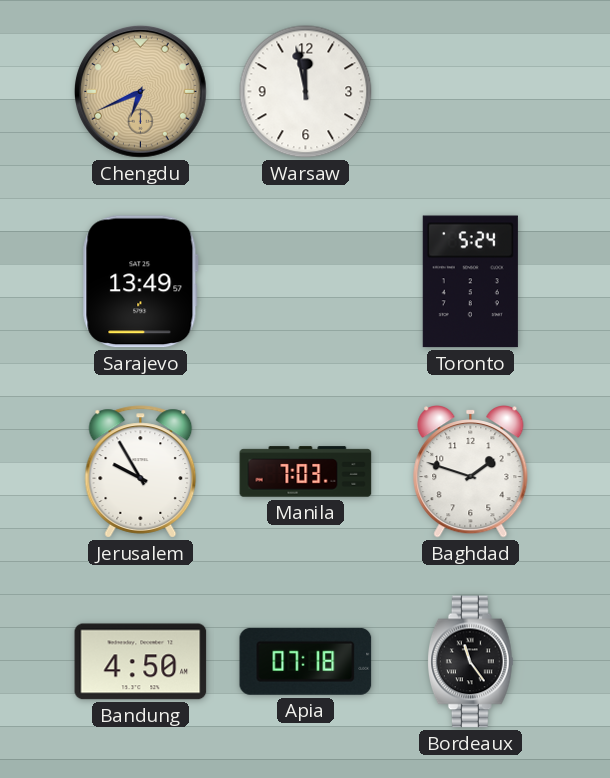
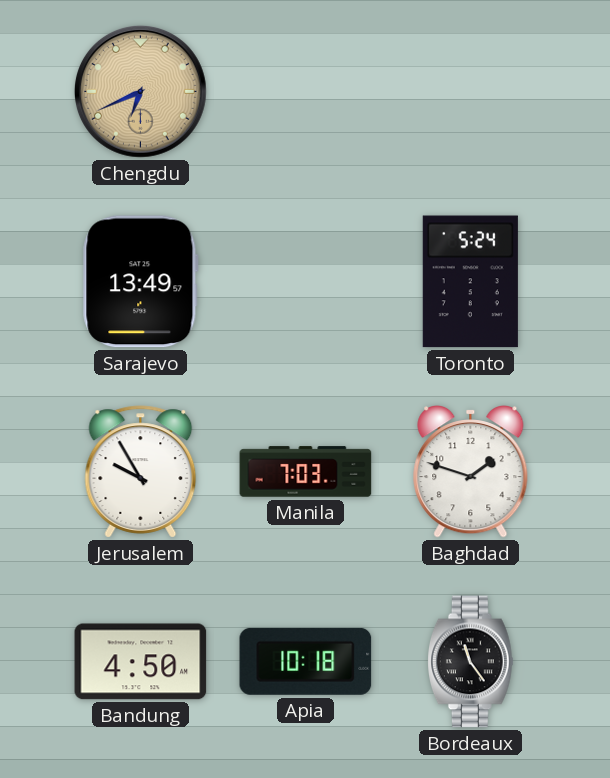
Warsaw: 11:58 -> none (306, 92)
Apia: 07:18 -> 10:18 (306, 661)
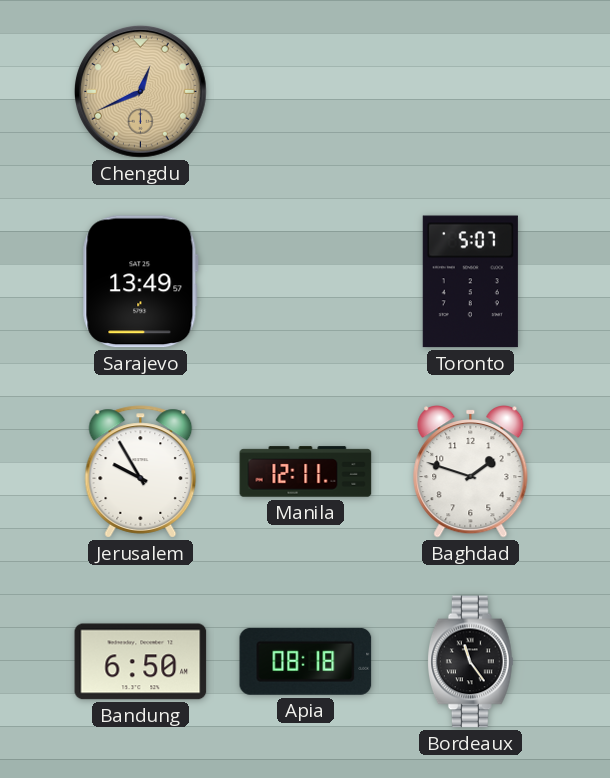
Chengdu: 6:41 -> 12:41 (140, 91)
Toronto: 5:24 -> 5:07 (470, 282)
Manila: 7:03 -> 12:11 (306, 472)
Bandung: 4:50 -> 6:50 (141, 662)
Apia: 10:18 -> 08:18 (306, 661)
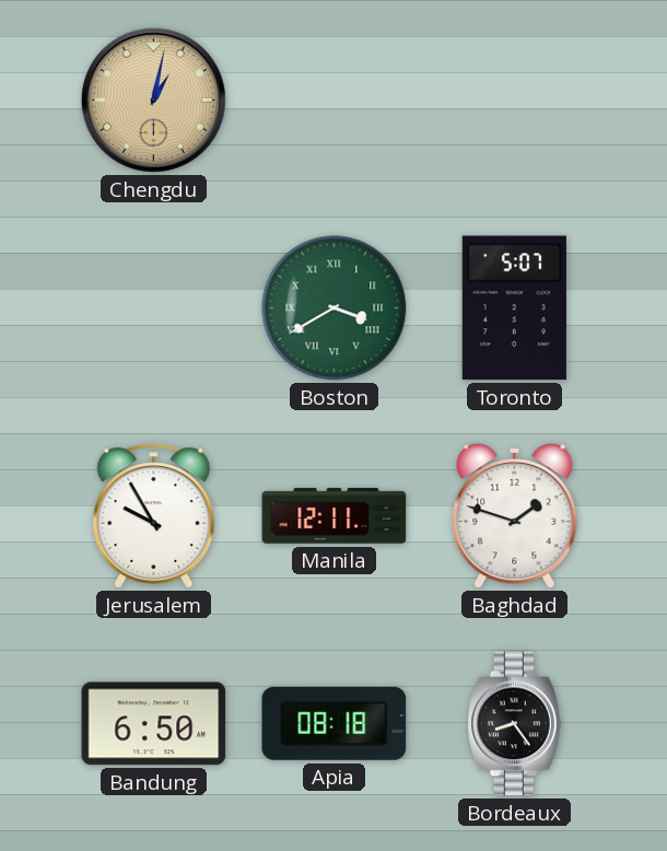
Chengdu: 12:41 -> 1:02 (153, 100)
Sarajevo: 13:49 -> none (140, 282)
Boston: none -> 3:40 (335, 308)
Bordeaux: 11:24 -> 8:24 (515, 724)
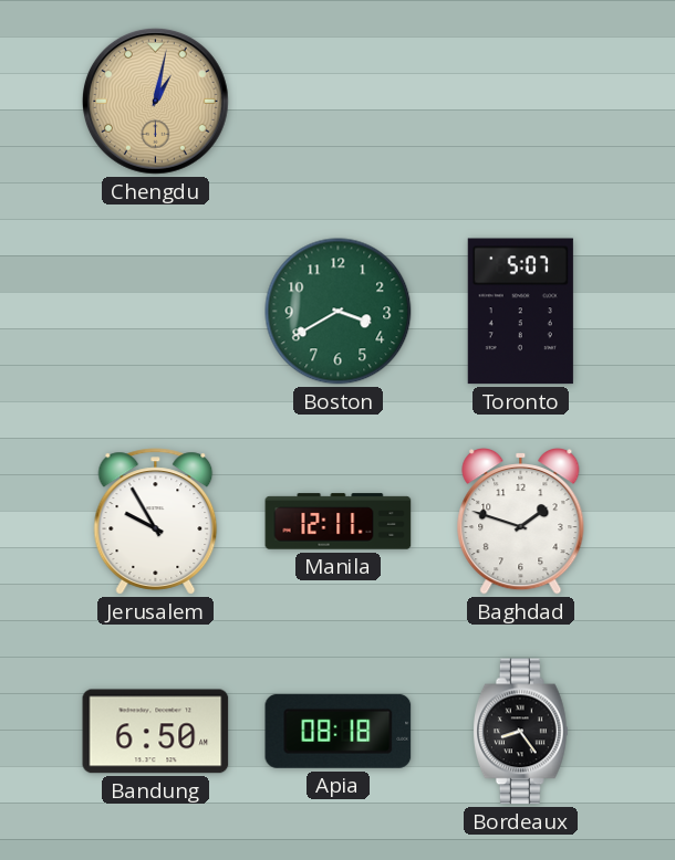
Boston numerals: Roman -> Arabic (339, 312)
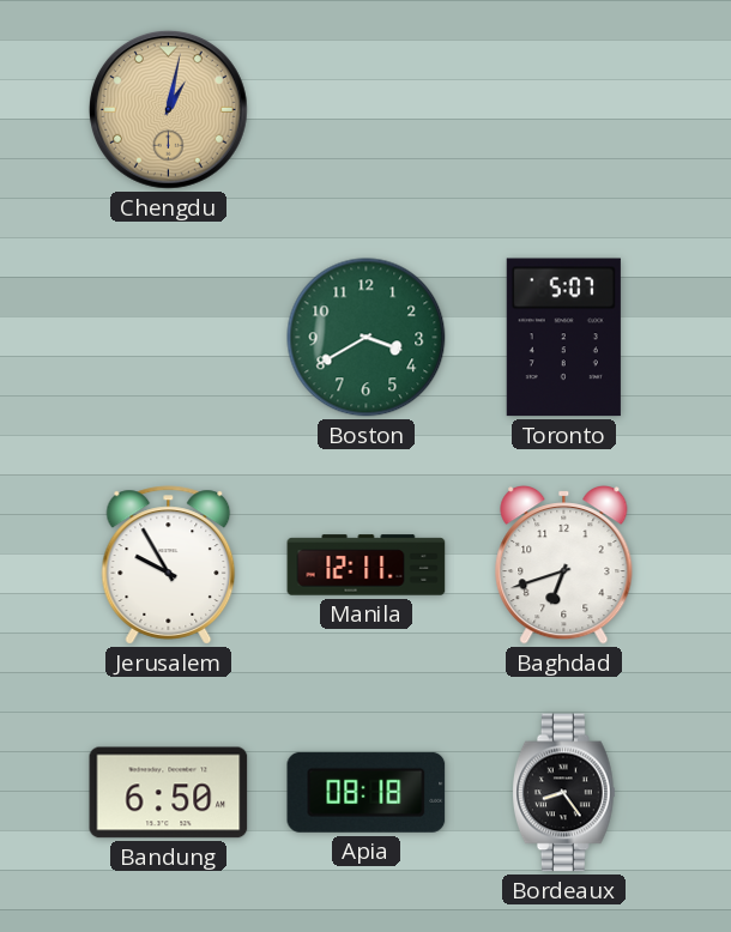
Baghdad: 1:48 -> 6:42 (564, 565)
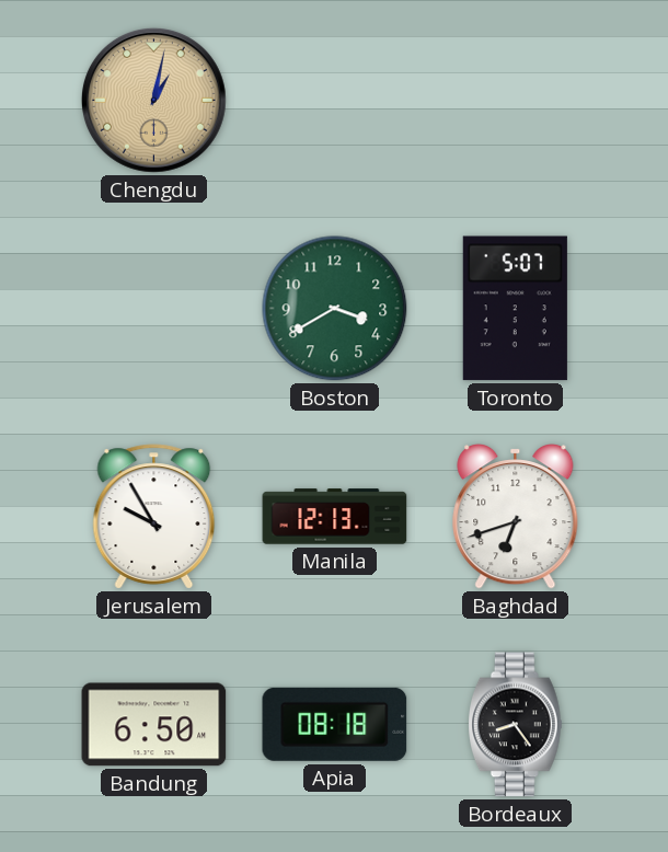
Manila: 12:11 -> 12:13 (335, 517)
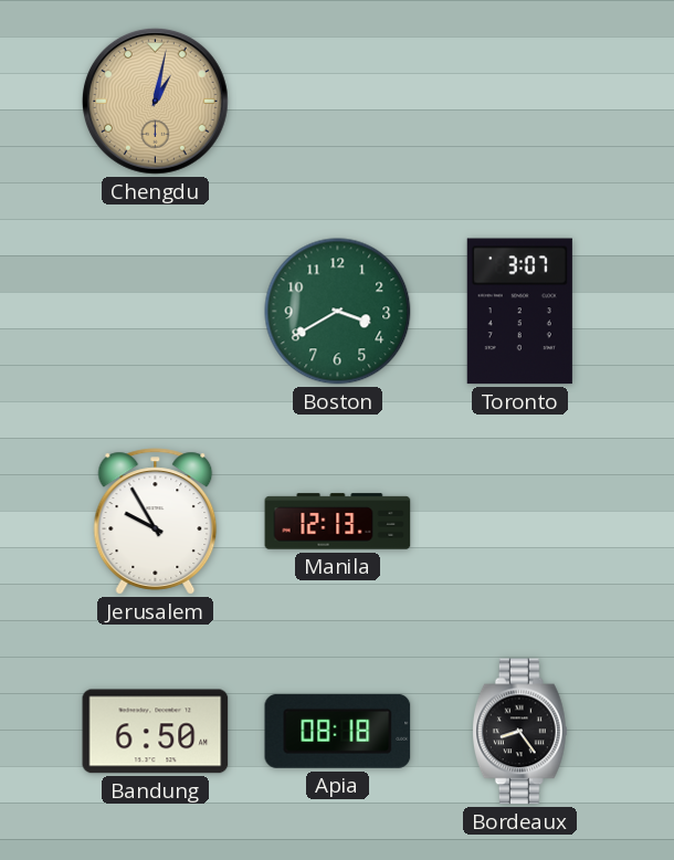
Toronto: 5:07 -> 3:07 (519, 312)
Baghdad: 6:42 -> none (516, 517)
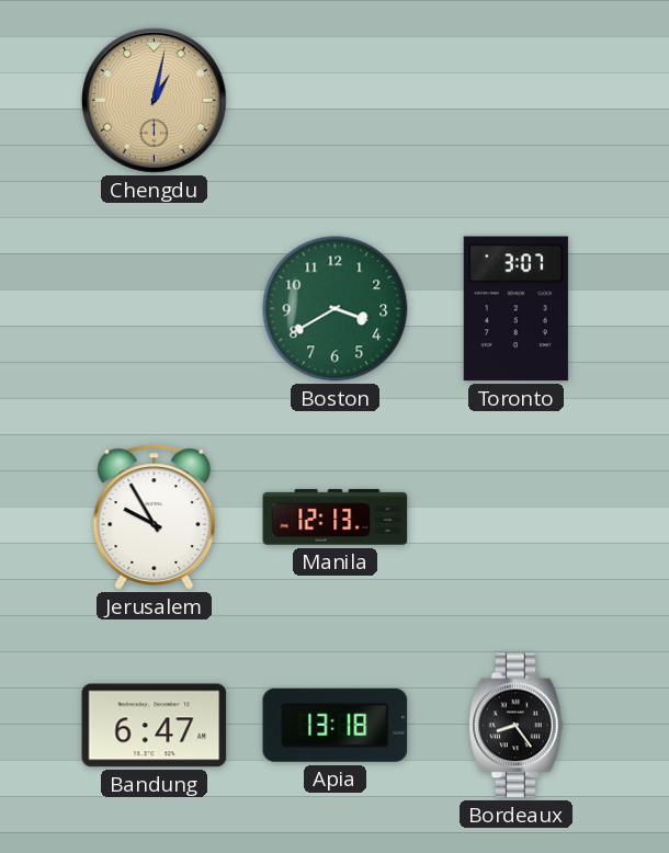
Bandung: 6:50 -> 6:47 (155, 726)
Apia: 08:18 -> 13:18 (336, 725)
